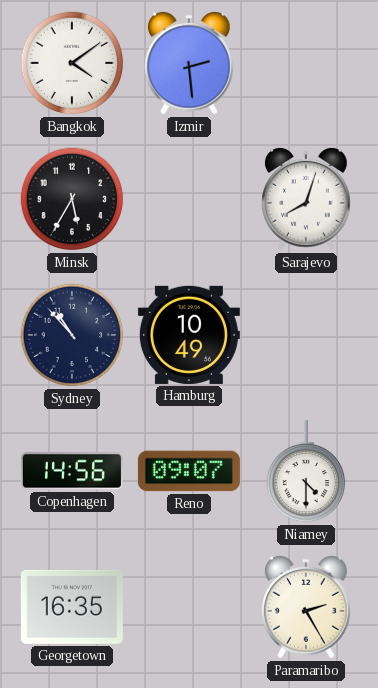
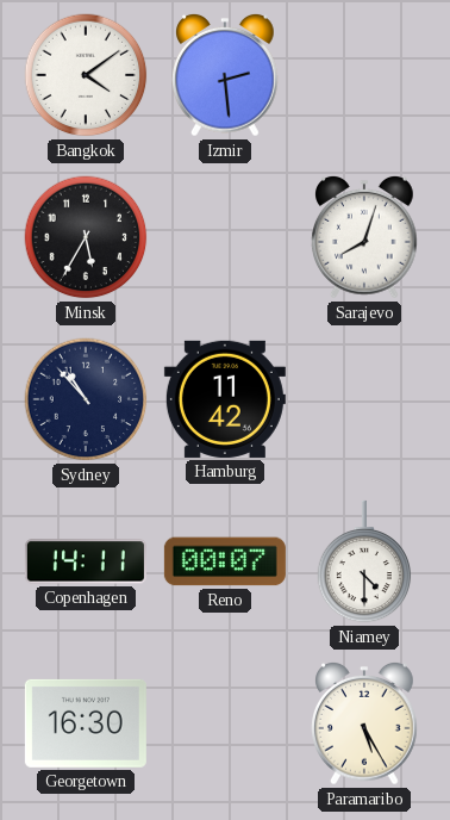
Hamburg: 10:49 -> 11:42 (225, 399)
Copenhagen: 14:56 -> 14:11 (86, 561)
Reno: 09:07 -> 00:07 (225, 561)
Georgetown: 16:35 -> 16:30 (86, 723)
Paramaribo: 2:25 -> 5:25 (364, 723)
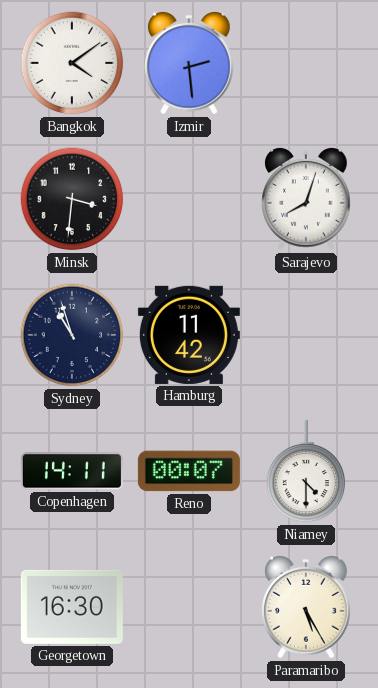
Minsk: 5:35 -> 3:31 (72, 199)
Sydney: 10:53 -> 10:57 (72, 335)
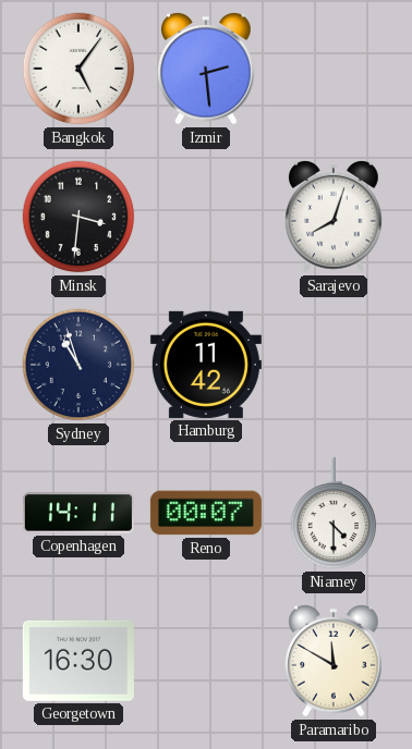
Bangkok: 4:09 -> 5:06 (78, 69)
Paramaribo: 5:25 -> 11:50 (334, 661)
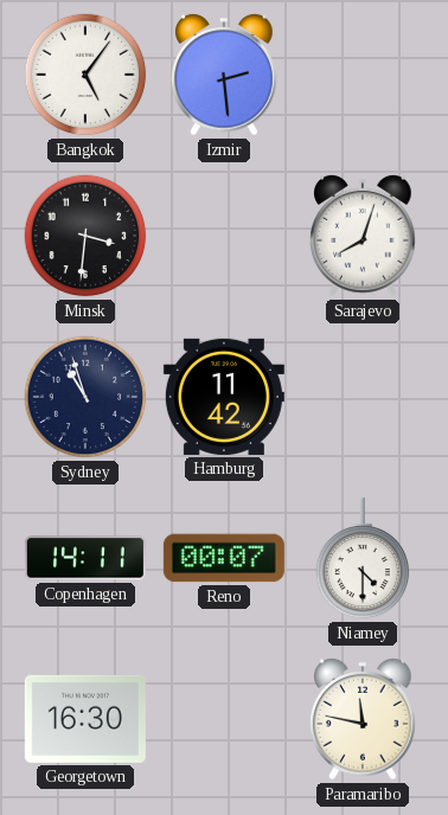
Paramaribo: 11:50 -> 11:47 (363, 719)
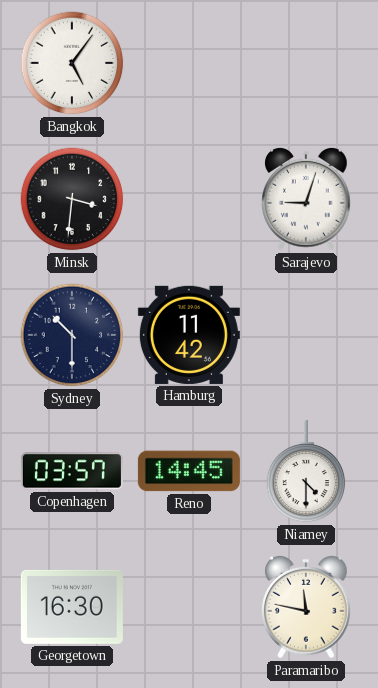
Izmir: 2:29 -> none (224, 75)
Sarajevo: 8:03 -> 9:03 (306, 199)
Sydney: 10:57 -> 10:30 (72, 335)
Copenhagen: 14:11 -> 03:57 (72, 471)
Reno: 00:07 -> 14:45 (189, 471)
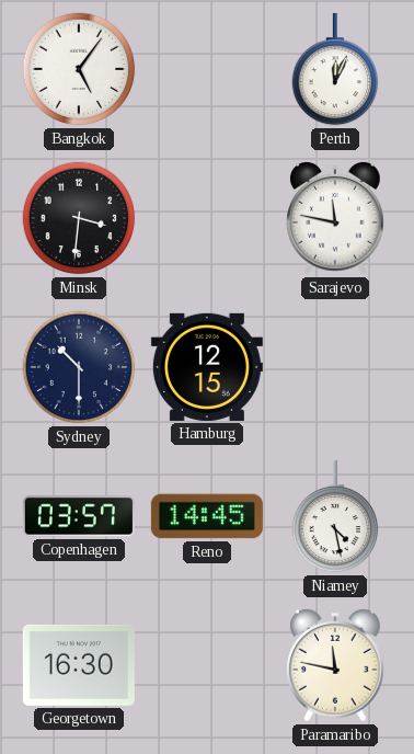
Perth: none -> 12:04 (335, 69)
Sarajevo: 9:03 -> 11:47 (335, 218)
Hamburg: 11:42 -> 12:15 (207, 367)
Niamey: 4:30 -> 4:28 (335, 516)
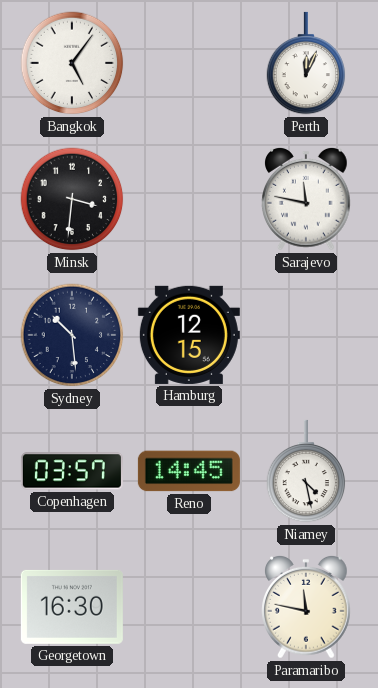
Sydney: 10:30 -> 10:29 (72, 335)
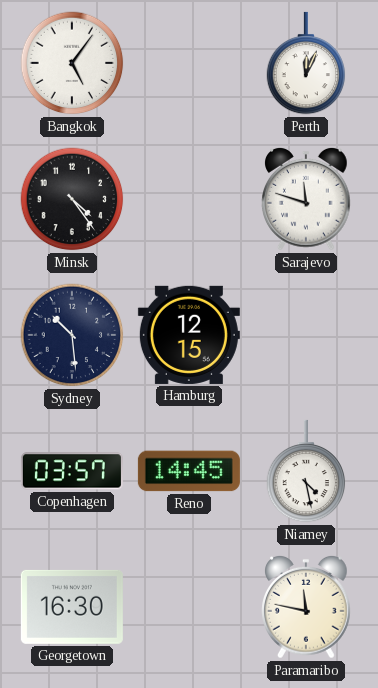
Minsk: 3:31 -> 4:24 (72, 199)
Sarajevo: 11:47 -> 11:48 (306, 199)
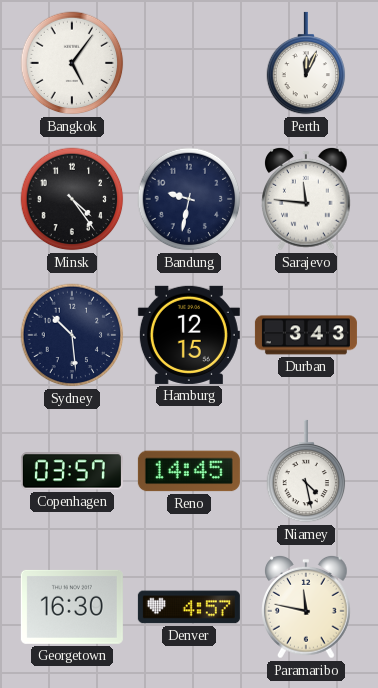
Bandung: none -> 9:32 (189, 199)
Sarajevo: 11:48 -> 11:46 (306, 199)
Durban: none -> 3:43 (306, 335)
Denver: none -> 4:57 (189, 607)
